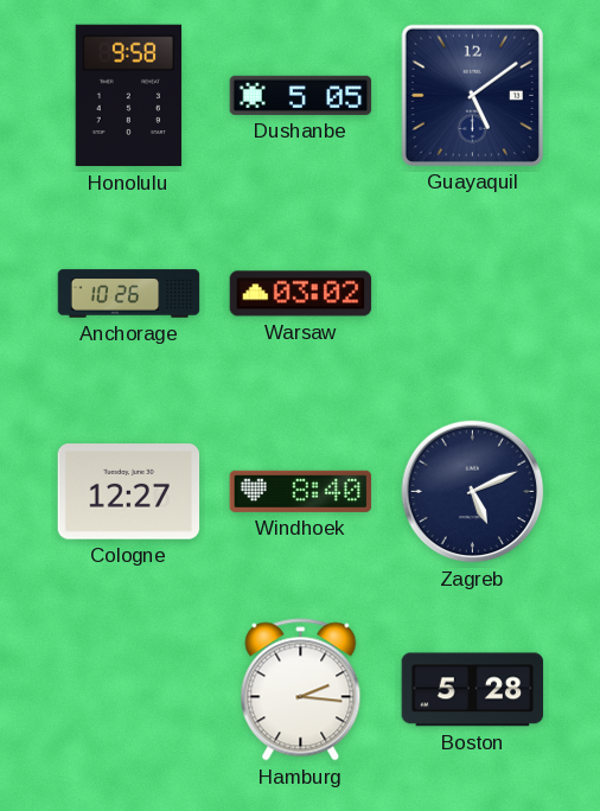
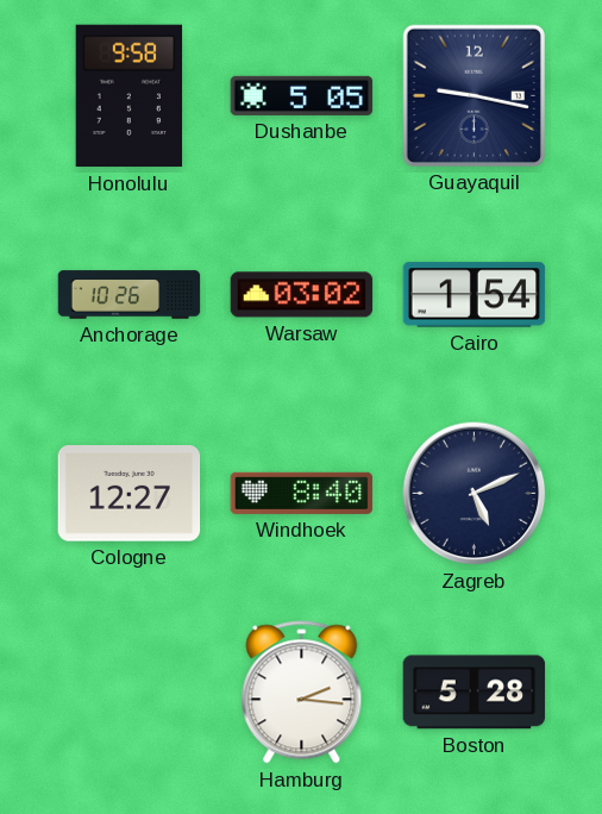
Guayaquil: 5:09 -> 9:17 (474, 95)
Cairo: none -> 1:54 (475, 295)
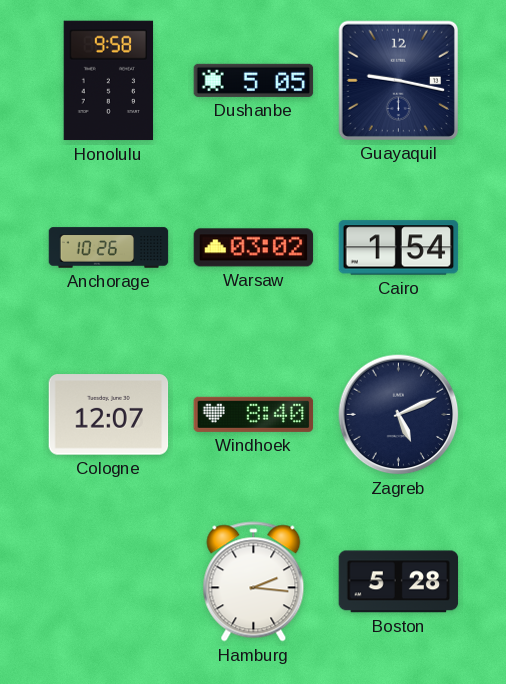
Cologne: 12:27 -> 12:07 (109, 415)
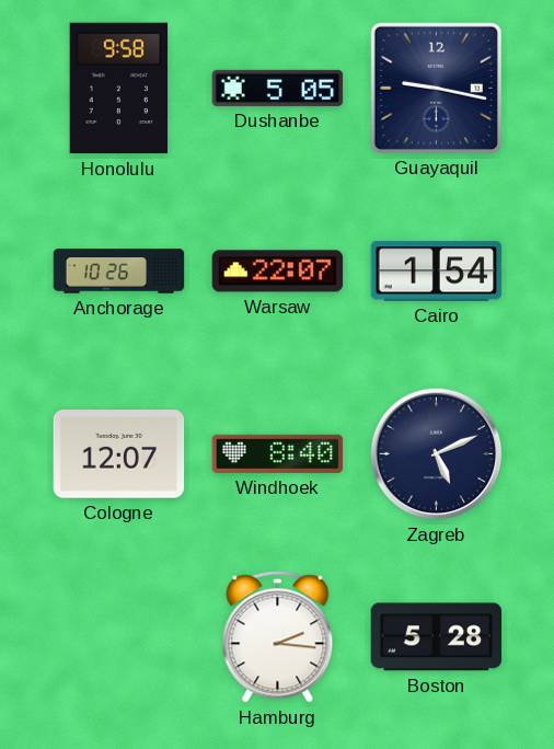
Warsaw: 03:02 -> 22:07 (278, 272)
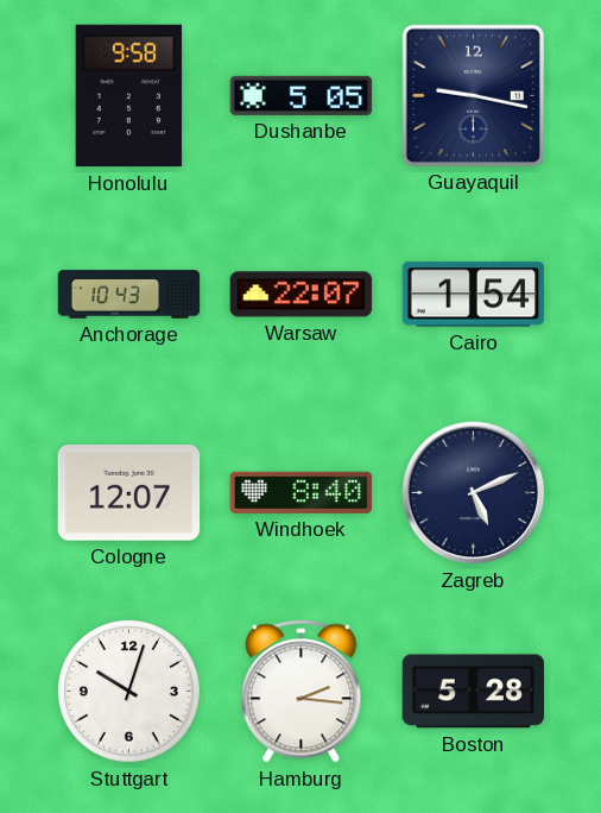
Anchorage: 10:26 -> 10:43 (129, 295)
Stuttgart: none -> 10:03 (128, 691)
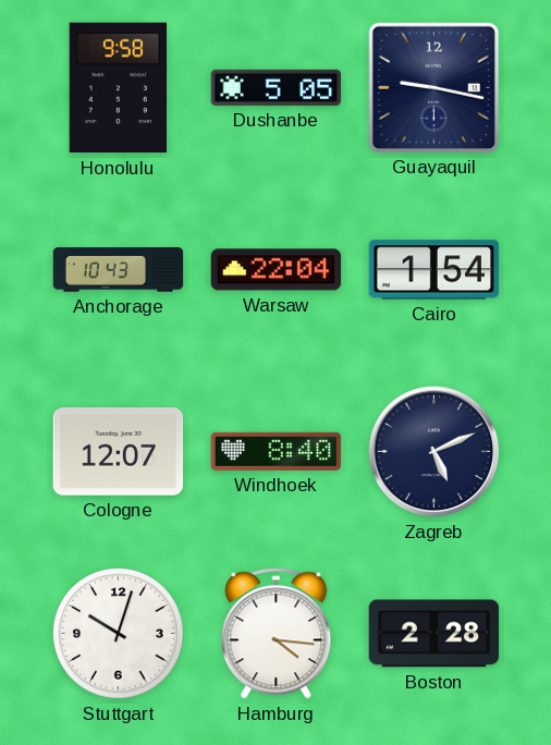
Warsaw: 22:07 -> 22:04 (277, 270)
Hamburg: 2:16 -> 4:16 (277, 634)
Boston: 5:28 -> 2:28 (434, 634)
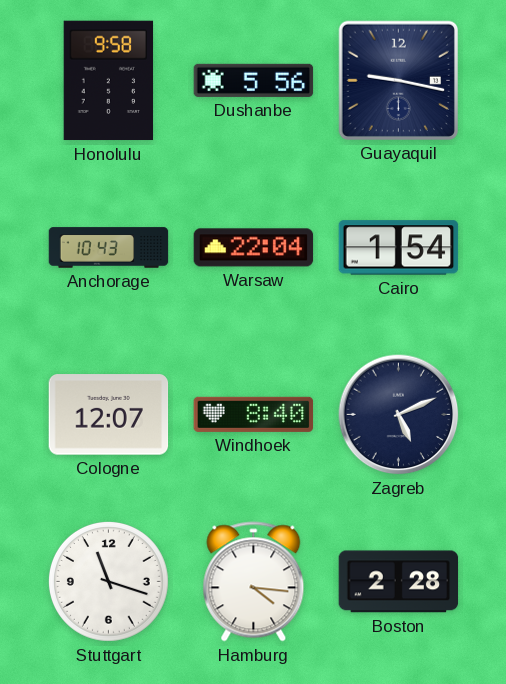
Dushanbe: 5:05 -> 5:56 (254, 80)
Stuttgart: 10:03 -> 11:18 (108, 581)
